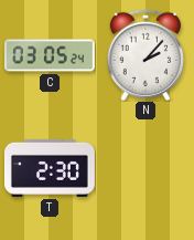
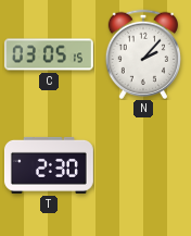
C: 03:05:24 -> 03:05:15 (49, 54)
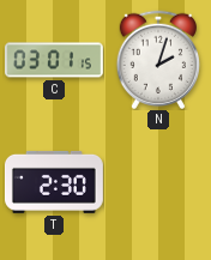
C: 03:05 -> 03:01 (54, 60)
N: 2:07 -> 2:03 (157, 60)
